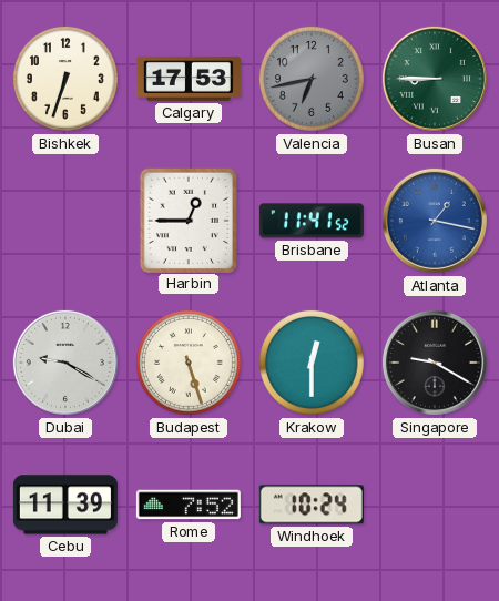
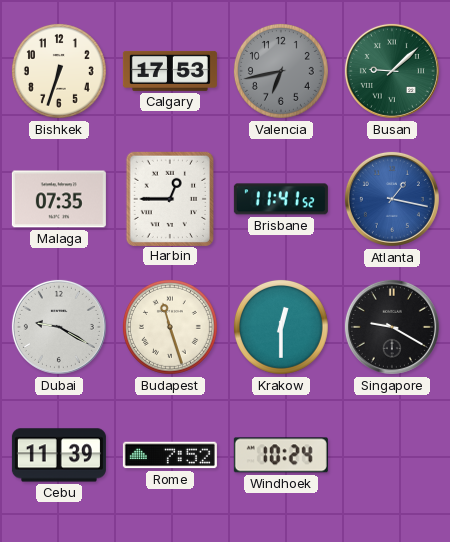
Busan: 8:45 -> 9:08 (392, 71)
Malaga: none -> 07:35 (59, 199)
Budapest: 5:27 -> 11:27 (170, 327)
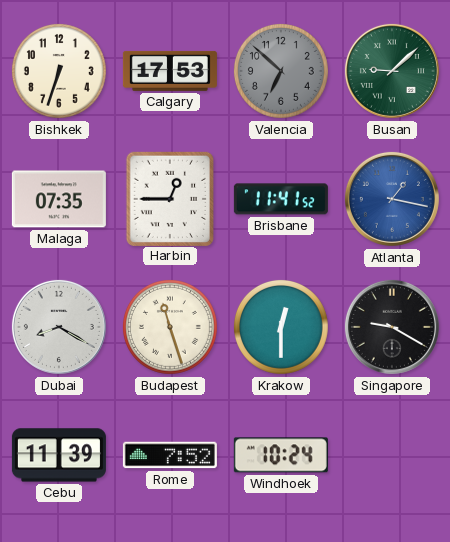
Valencia: 6:43 -> 6:52 (281, 71)
Dubai: 9:20 -> 8:20 (59, 327)
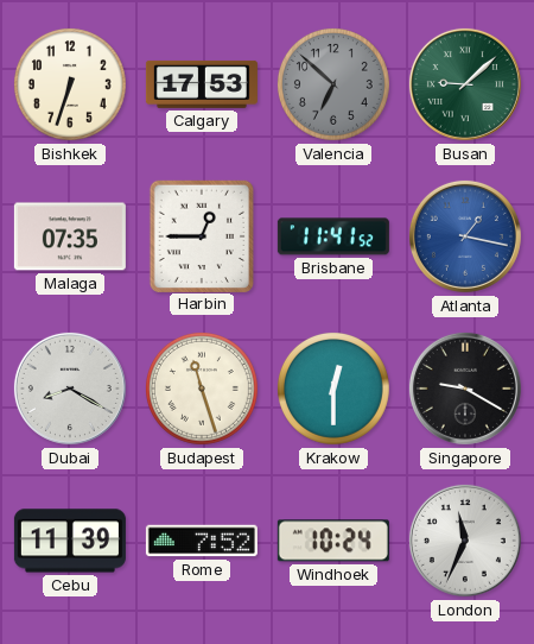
London: none -> 11:34 (465, 541)
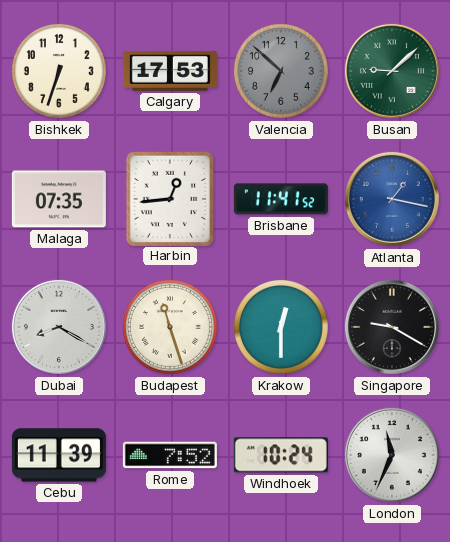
Harbin: 12:45 -> 12:44 (169, 198)
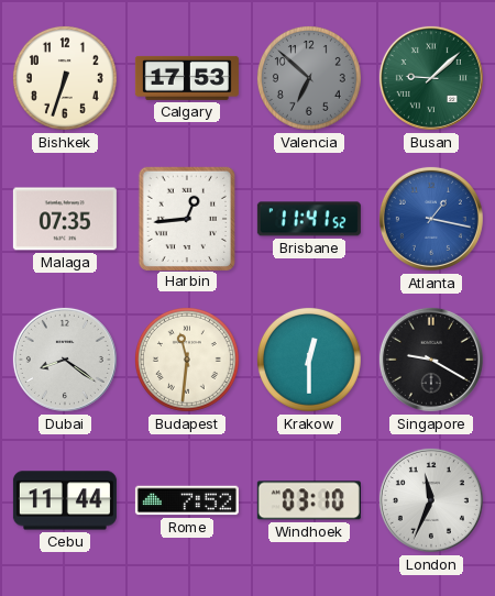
Dubai: 8:20 -> 8:21 (65, 360)
Budapest: 11:27 -> 11:31 (187, 360)
Cebu: 11:39 -> 11:44 (65, 500)
Windhoek: 10:24 -> 03:10 (309, 500)
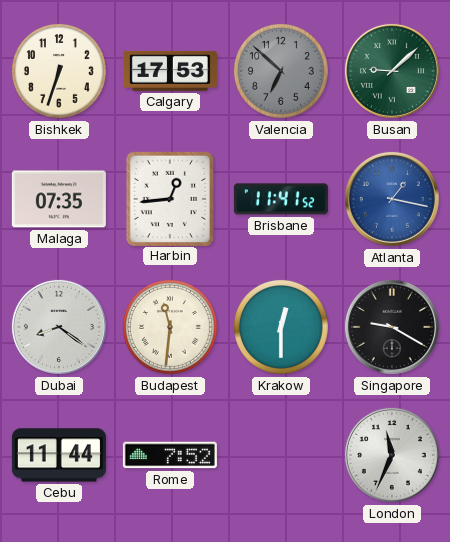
Windhoek: 03:10 -> none (309, 500)
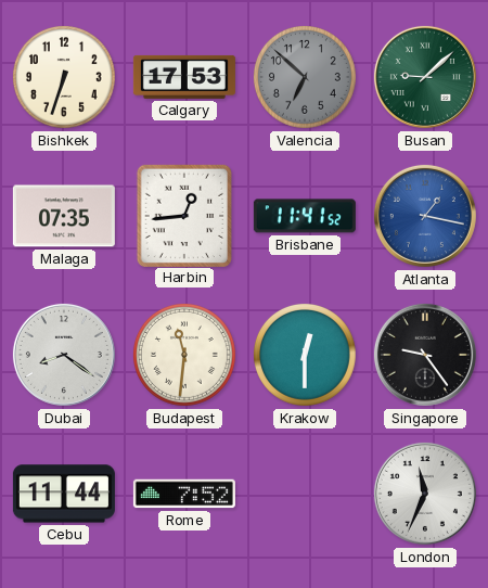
Singapore: 9:20 -> 9:24 (425, 355)
